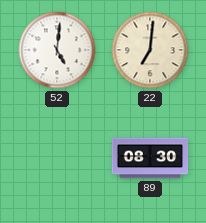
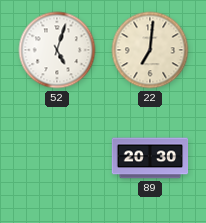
52: 5:01 -> 5:03 (57, 50)
89: 08:30 -> 20:30 (150, 158)
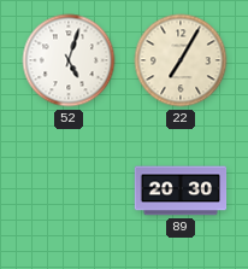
22: 7:01 -> 7:05 (181, 60)
